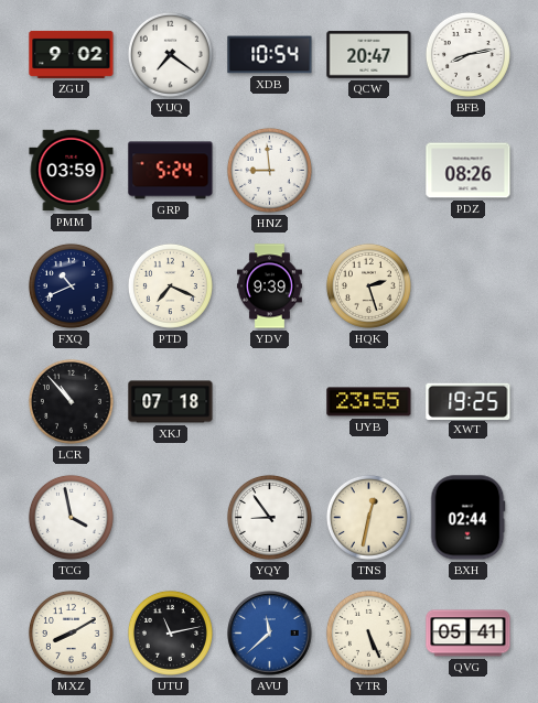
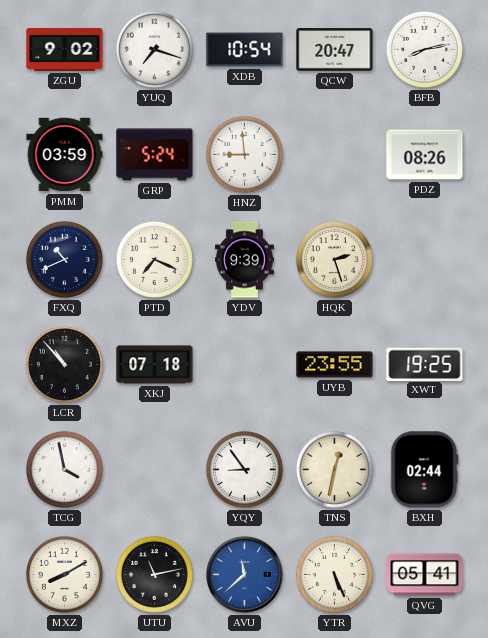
YUQ: 7:21 -> 7:18 (154, 49)
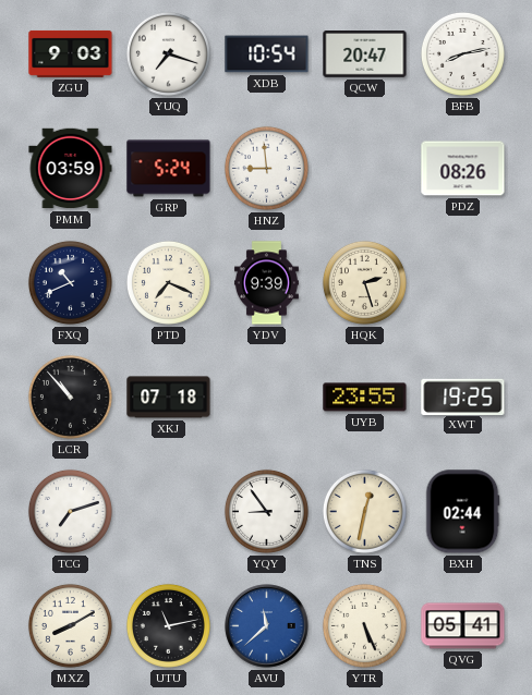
ZGU: 9:02 -> 9:03 (71, 53)
TCG: 3:58 -> 7:12 (70, 511)
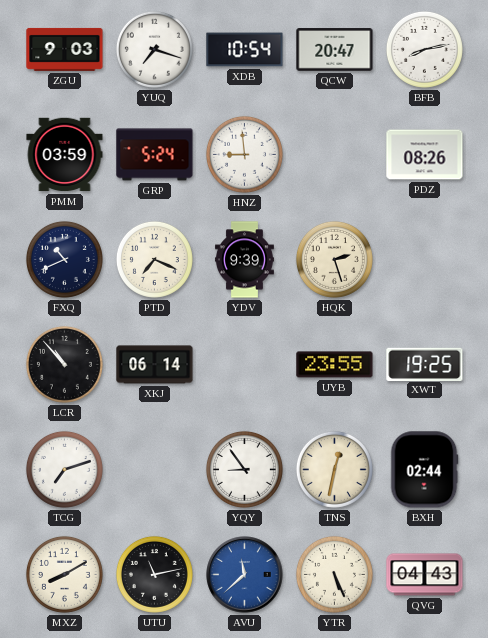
XKJ: 07:18 -> 06:14 (155, 365)
QVG: 05:41 -> 04:43 (425, 575)
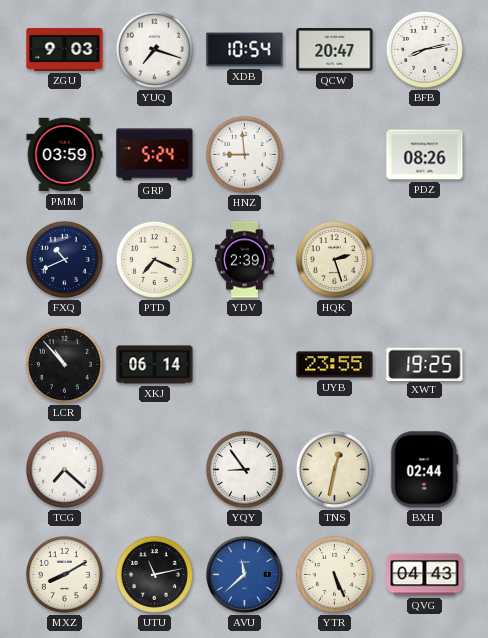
YDV: 9:39 -> 2:39 (244, 260)
TCG: 7:12 -> 7:22 (64, 469)
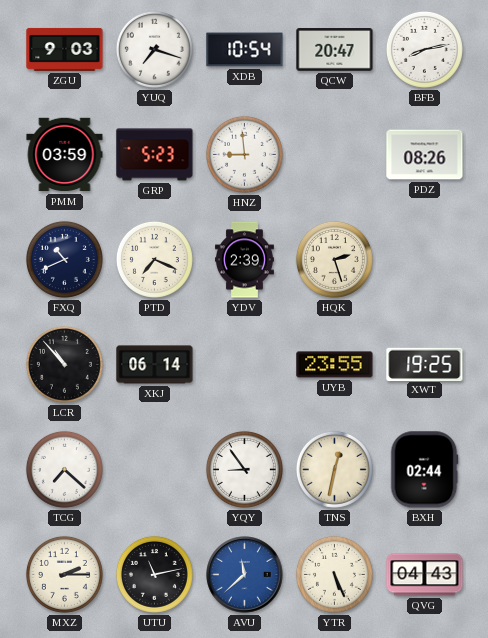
GRP: 5:24 -> 5:23 (155, 155)
MXZ: 8:10 -> 2:15 (64, 574)
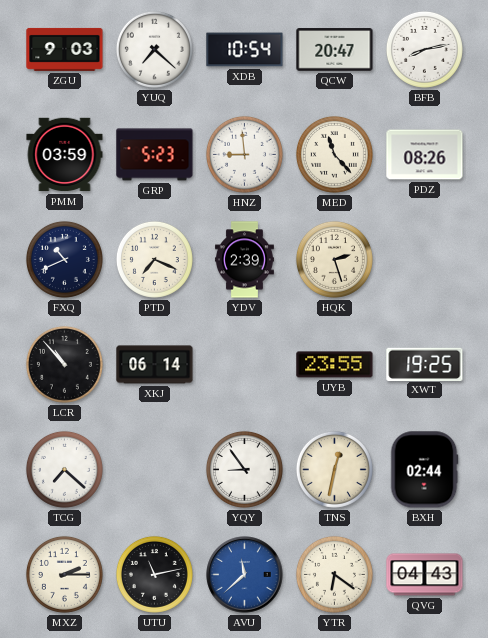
YUQ: 7:18 -> 7:22 (154, 49)
MED: none -> 11:23 (334, 154)
YTR: 5:26 -> 6:21 (334, 574)
